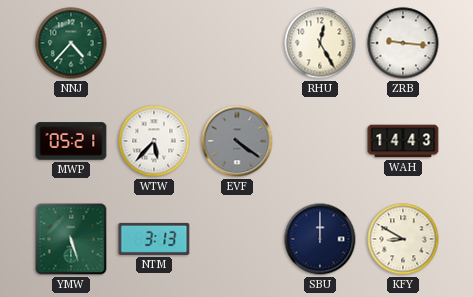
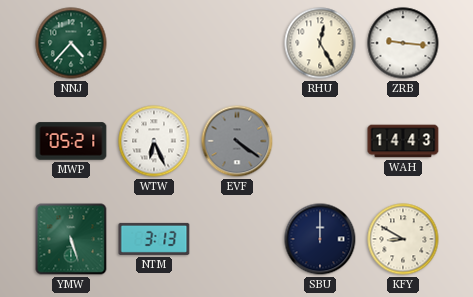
WTW: 5:37 -> 6:26 (154, 141)
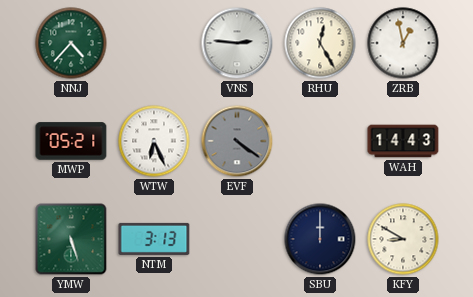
VNS: none -> 2:46 (237, 43)
ZRB: 9:16 -> 12:58 (403, 43)
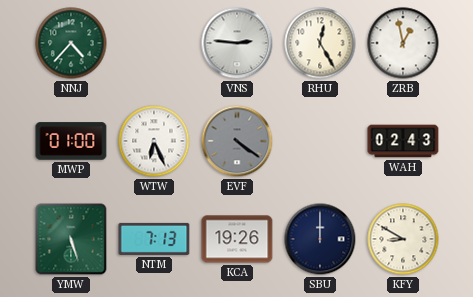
MWP: 05:21 -> 01:00 (71, 141)
WAH: 14:43 -> 02:43 (403, 141)
NTM: 3:13 -> 7:13 (154, 239)
KCA: none -> 19:26 (237, 239)
